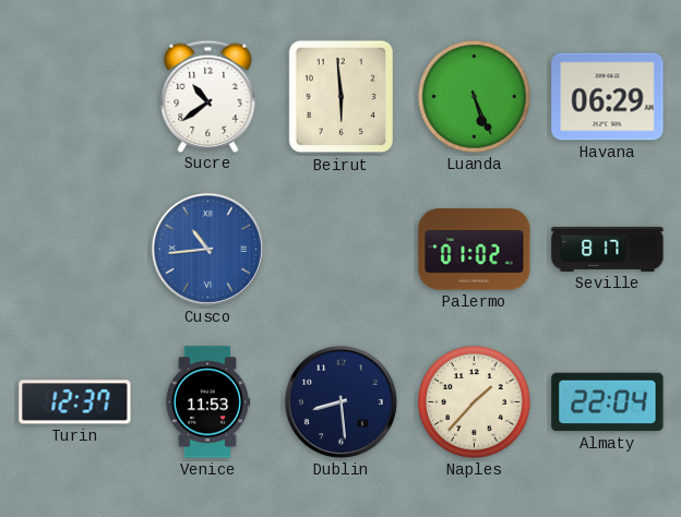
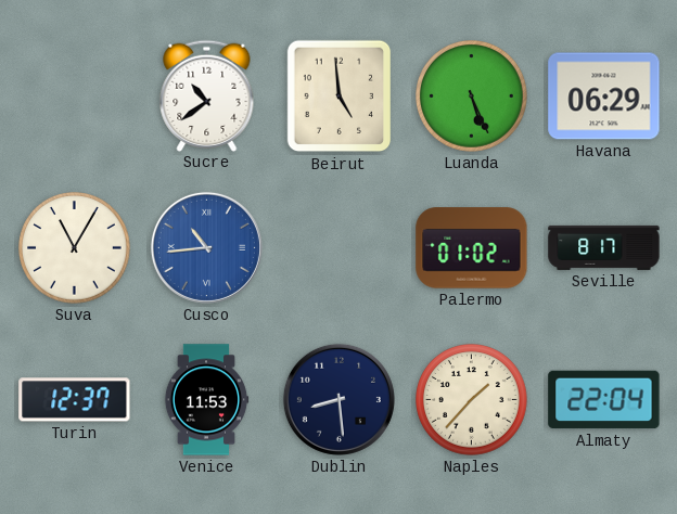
Beirut: 5:59 -> 4:59 (340, 97)
Suva: none -> 11:05 (75, 248)
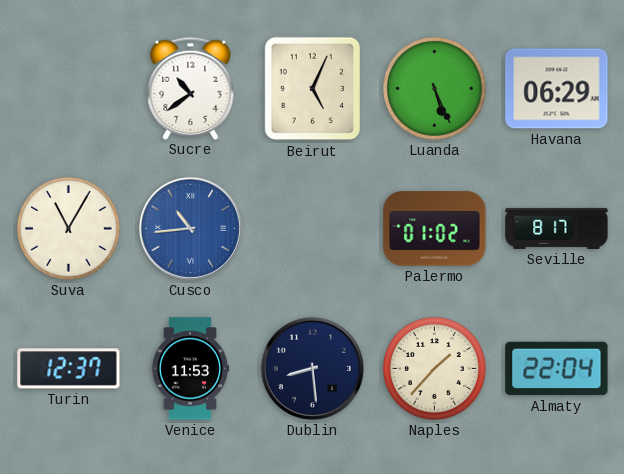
Beirut: 4:59 -> 5:04 (313, 89)
